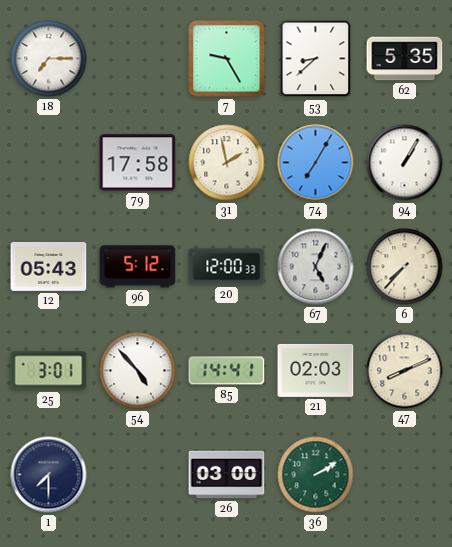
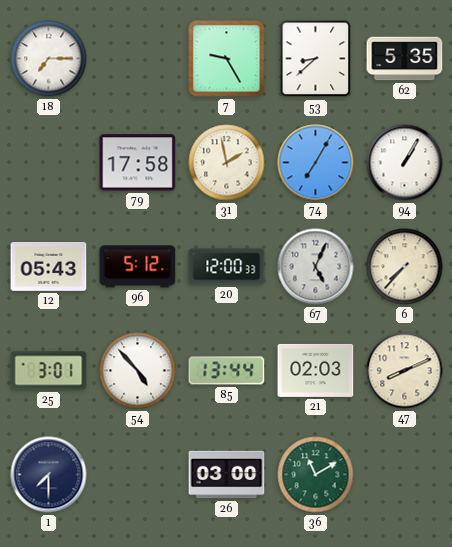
85: 14:41 -> 13:44 (227, 371)
36: 2:10 -> 11:10 (316, 475)
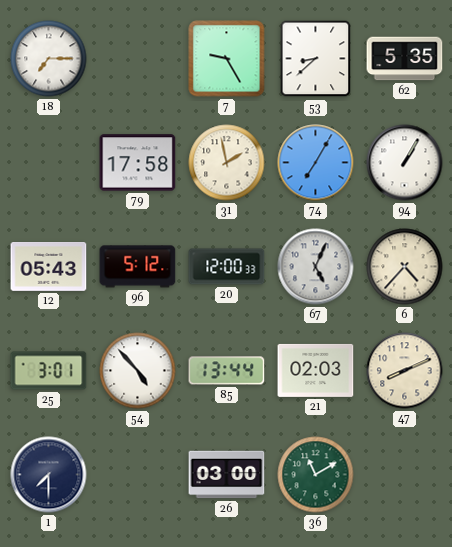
6: 7:37 -> 4:37 (405, 267)
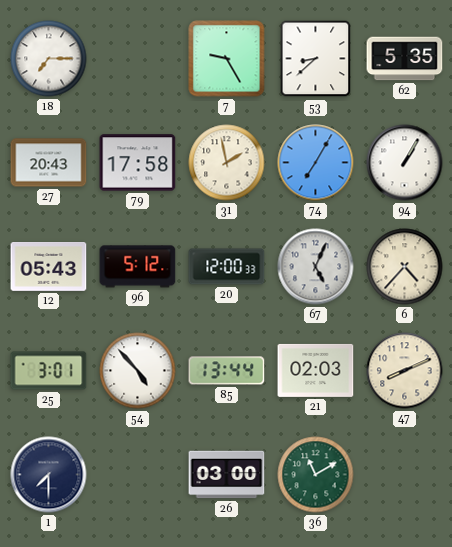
27: none -> 20:43 (49, 163)
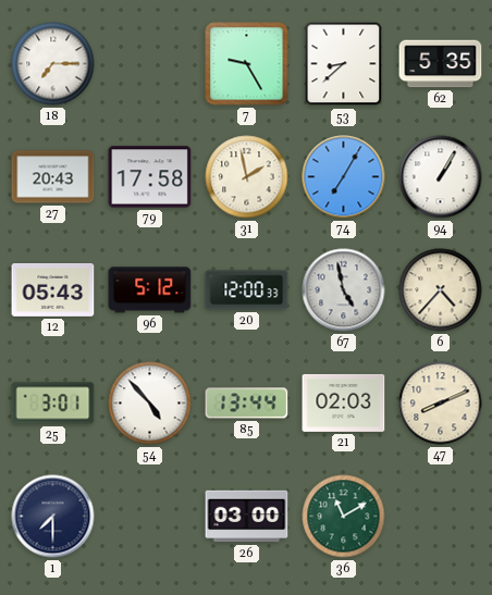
67: 5:04 -> 4:58 (344, 290)
